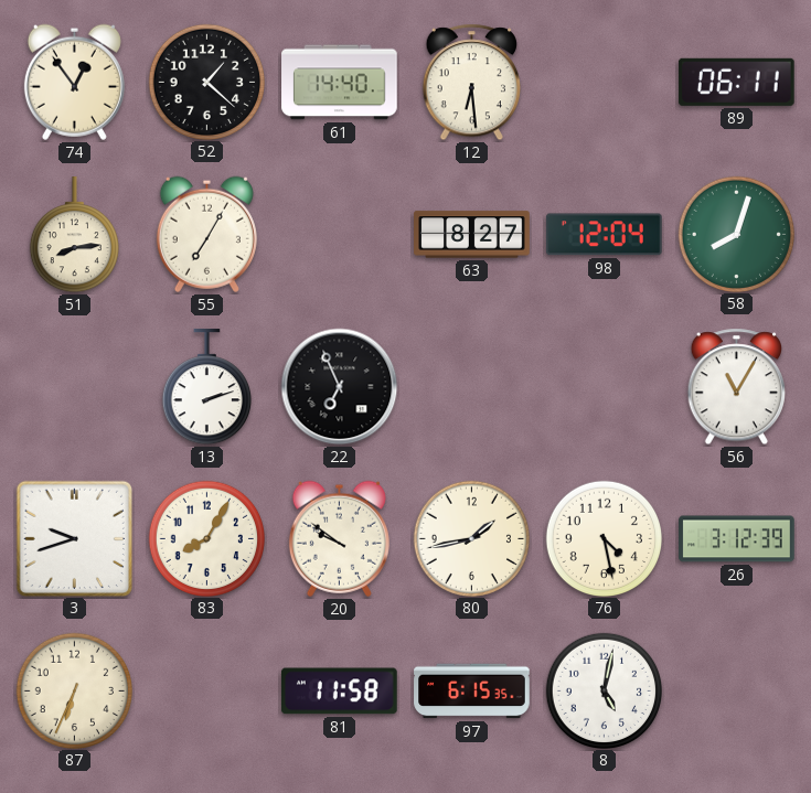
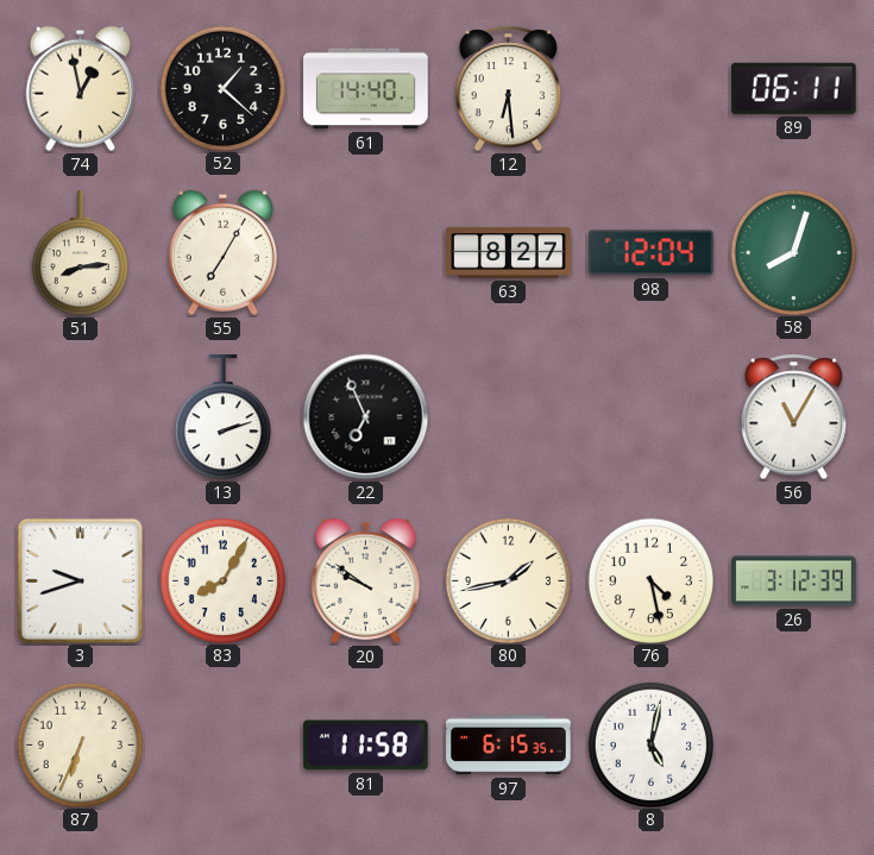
74: 12:54 -> 12:58 (80, 88)
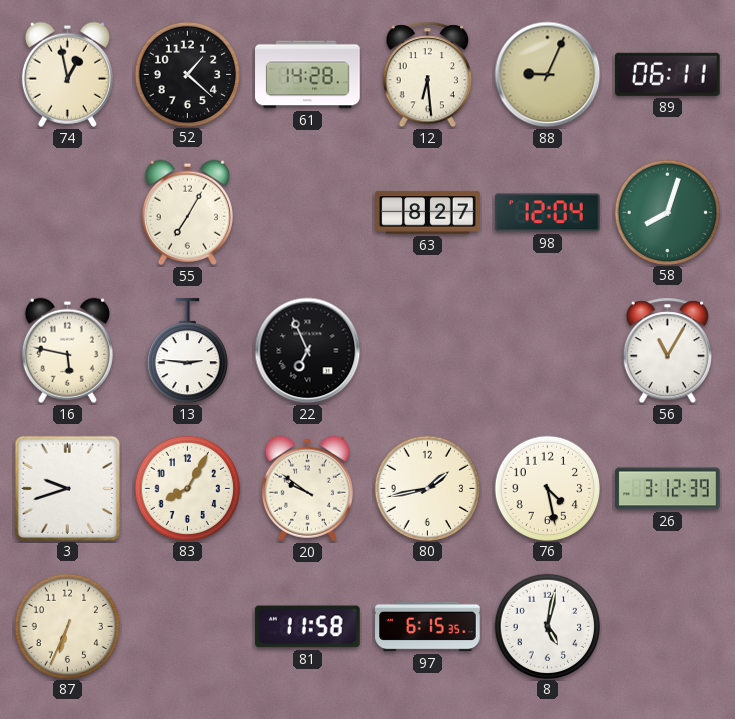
61: 14:40 -> 14:28 (308, 75)
88: none -> 9:04 (548, 75)
51: 8:14 -> none (80, 253)
16: none -> 5:47 (67, 350)
13: 2:12 -> 2:46 (187, 351)
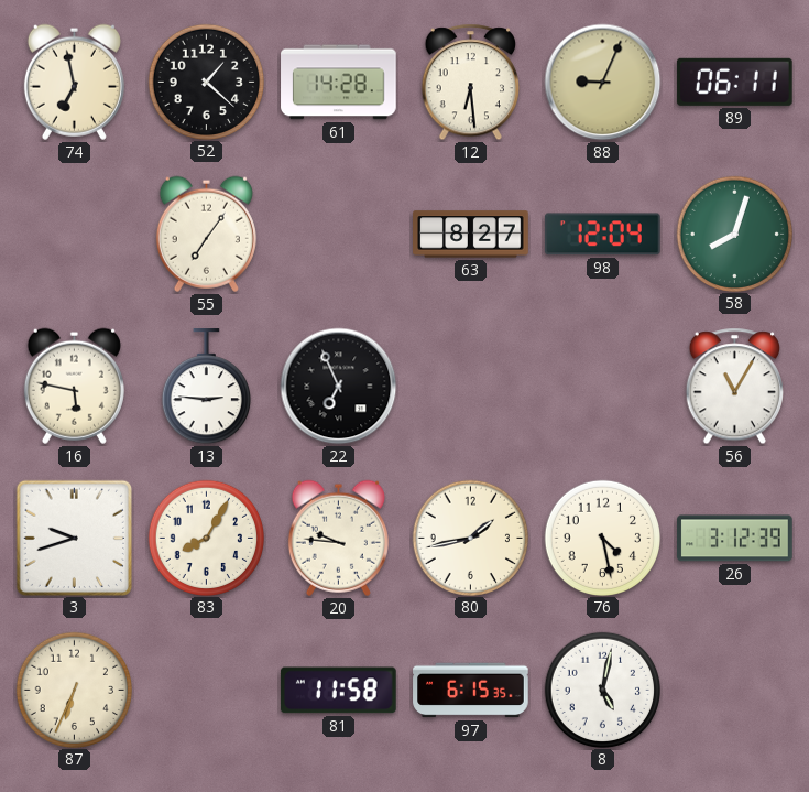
74: 12:58 -> 6:58 (74, 82)
55: 7:05 -> 7:06 (206, 234)
20: 9:51 -> 9:46 (338, 538)
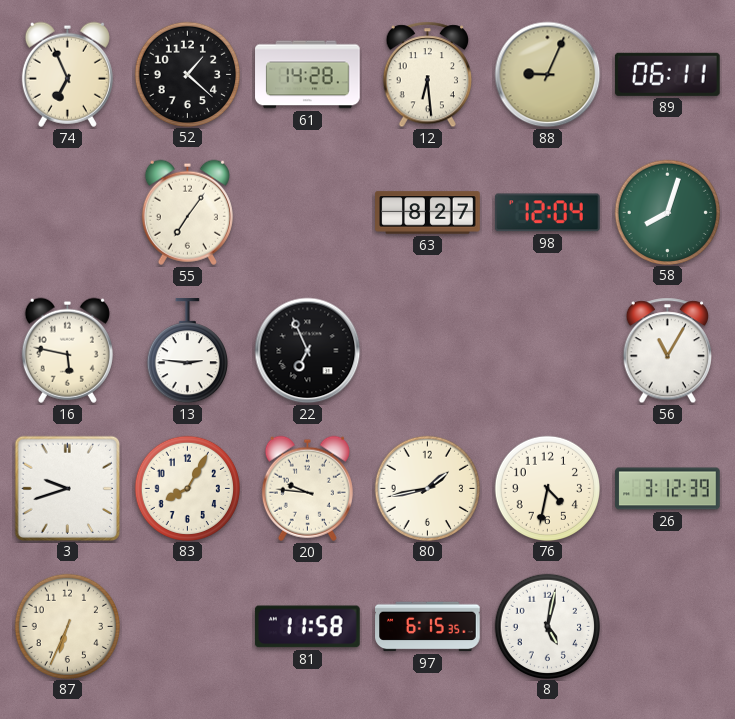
74: 6:58 -> 6:56 (67, 74)
76: 4:28 -> 4:32 (547, 488)
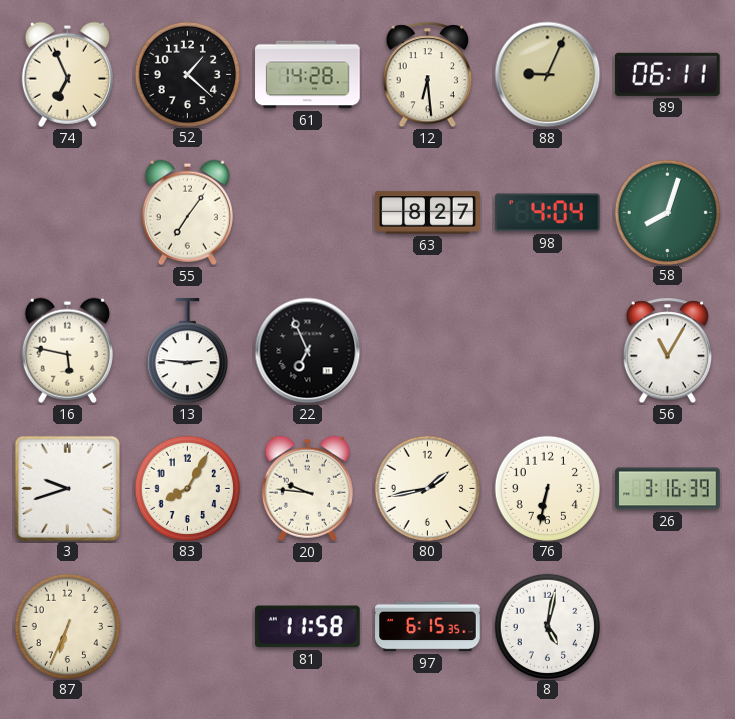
98: 12:04 -> 4:04 (547, 213)
76: 4:32 -> 6:32 (547, 488)
26: 3:12 -> 3:16 (668, 489)
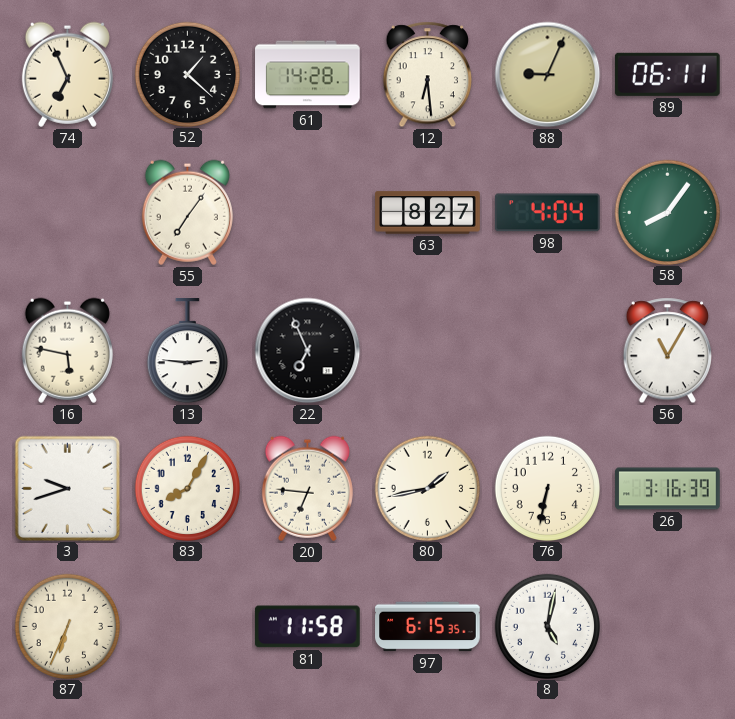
58: 8:03 -> 8:06 (667, 212)
20: 9:46 -> 6:46 (307, 488)
